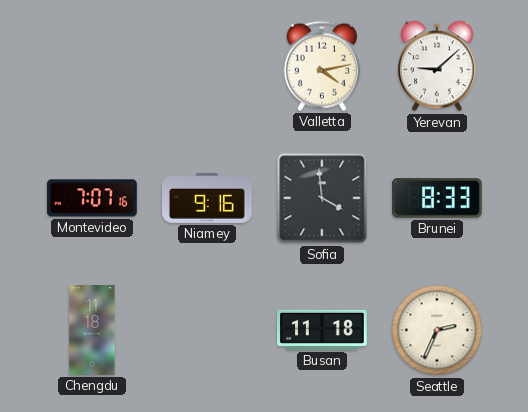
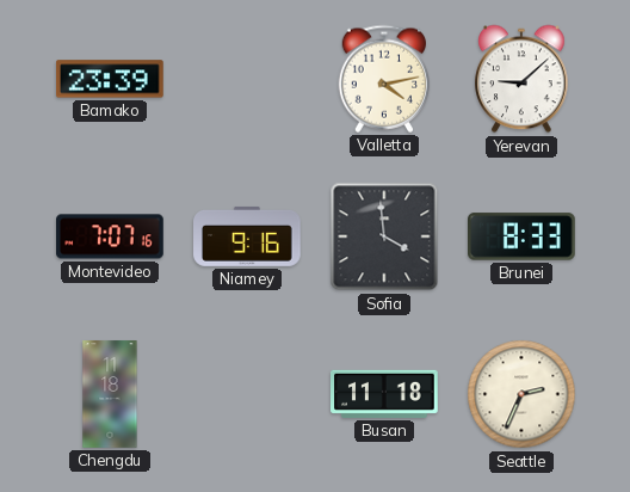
Bamako: none -> 23:39 (111, 79)
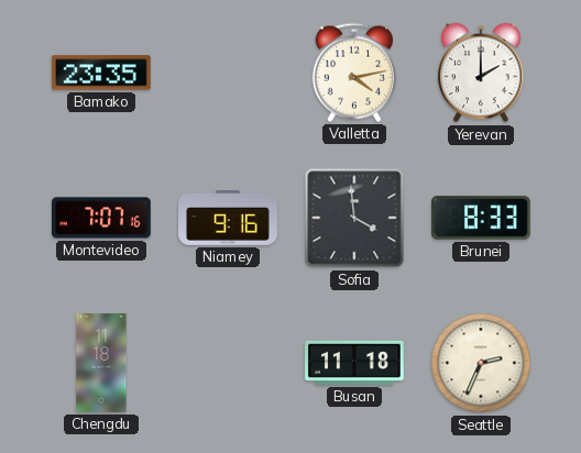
Bamako: 23:39 -> 23:35 (102, 73)
Yerevan: 9:08 -> 2:00 (481, 73)
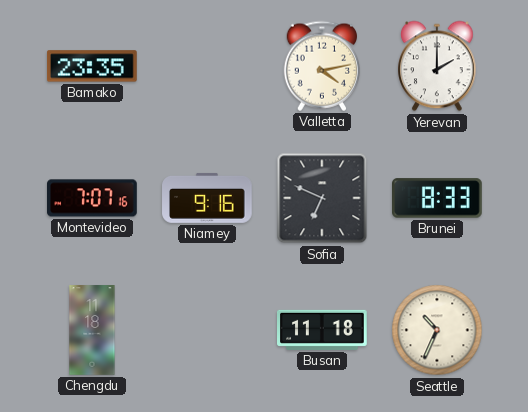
Sofia: 3:59 -> 6:49 (322, 198)
Seattle: 2:34 -> 10:34 (437, 330)
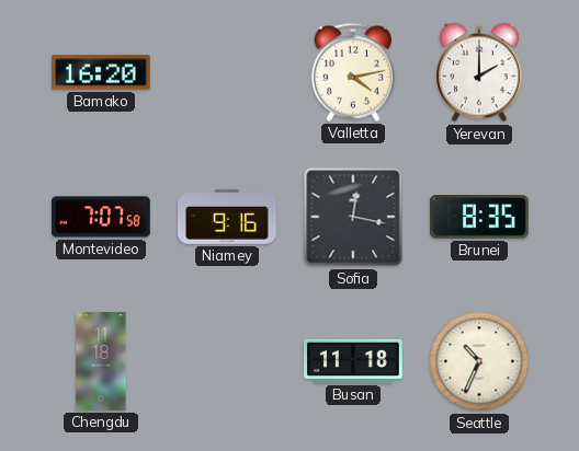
Bamako: 23:35 -> 16:20 (102, 72)
Montevideo: 7:07:16 -> 7:07:58 (102, 217)
Sofia: 6:49 -> 12:17 (353, 217)
Brunei: 8:33 -> 8:35 (480, 217)
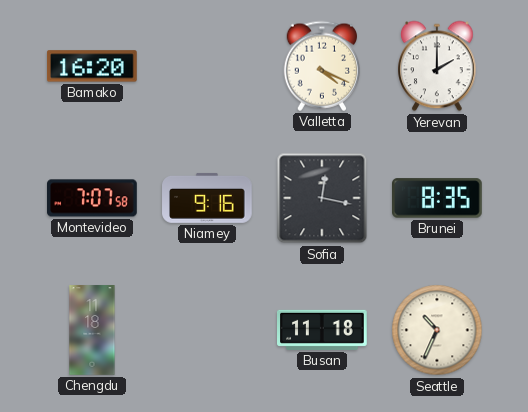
Valletta: 4:13 -> 4:19 (321, 66)
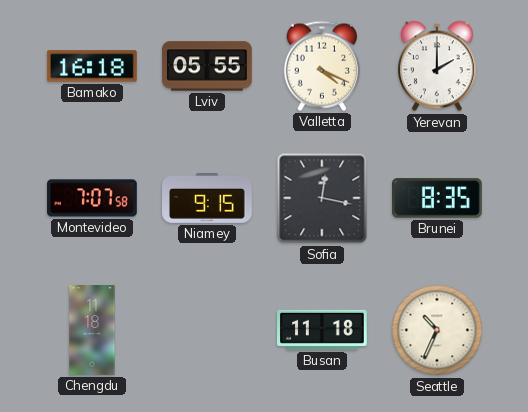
Bamako: 16:20 -> 16:18 (93, 66)
Lviv: none -> 05:55 (207, 66)
Niamey: 9:16 -> 9:15 (207, 198)
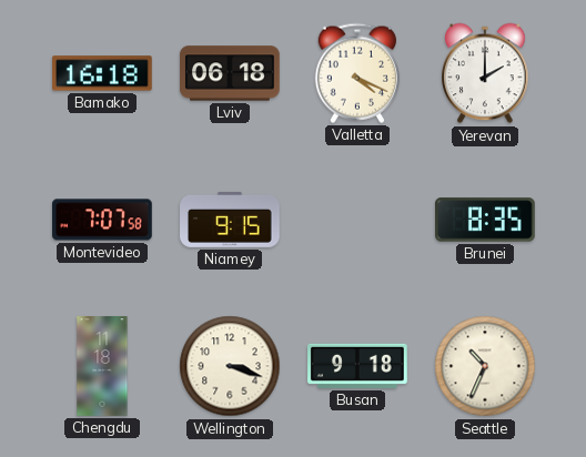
Lviv: 05:55 -> 06:18 (230, 73)
Sofia: 12:17 -> none (322, 198)
Wellington: none -> 3:18 (230, 366)
Busan: 11:18 -> 9:18 (358, 366)
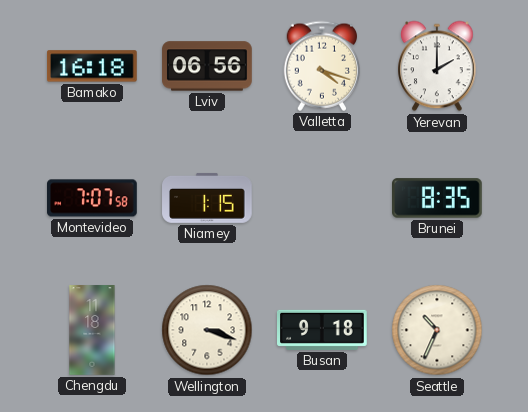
Lviv: 06:18 -> 06:56 (207, 66)
Valletta: 4:19 -> 4:18 (321, 66)
Niamey: 9:15 -> 1:15 (207, 198)
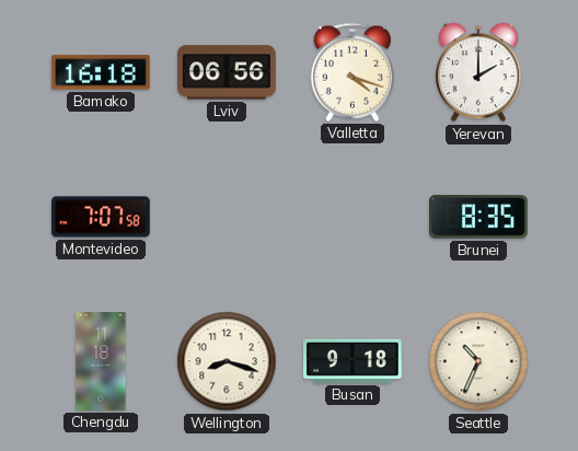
Niamey: 1:15 -> none (207, 198)
Wellington: 3:18 -> 8:18 (227, 361)
